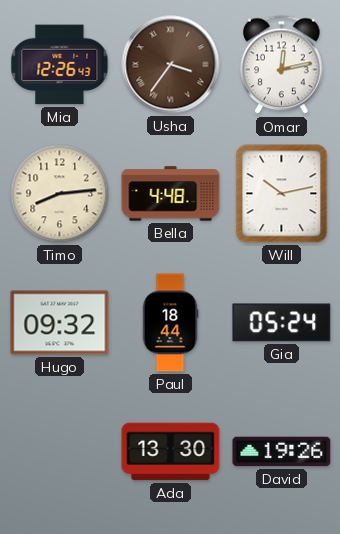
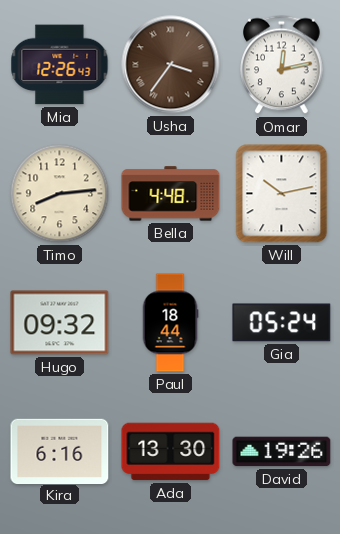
Kira: none -> 6:16 (60, 451)
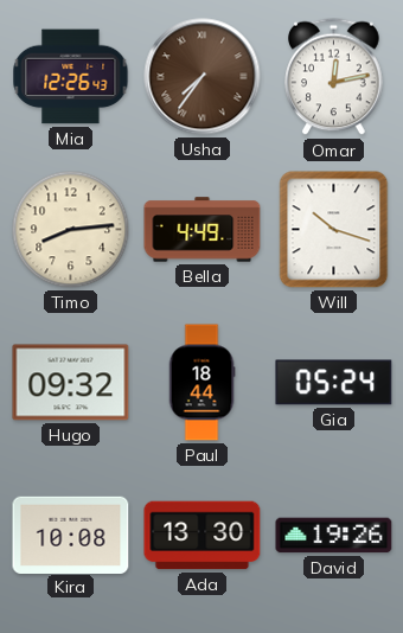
Usha: 3:36 -> 7:36 (203, 77)
Bella: 4:48 -> 4:49 (203, 230)
Will: 10:13 -> 10:18 (334, 230)
Kira: 6:16 -> 10:08 (71, 535)
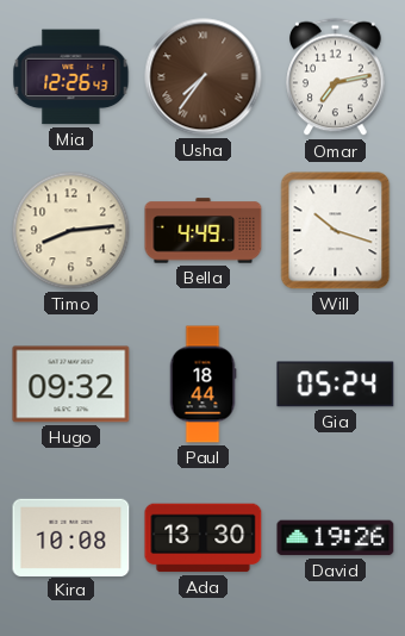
Omar: 12:13 -> 7:13 (336, 77)
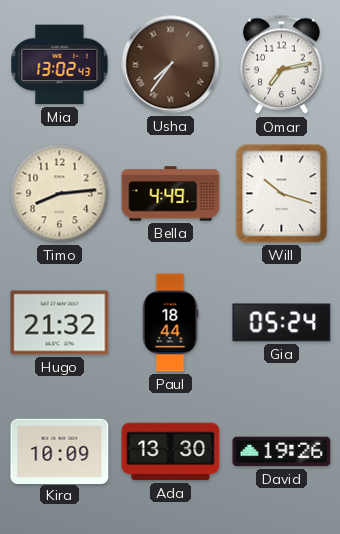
Mia: 12:26 -> 13:02 (60, 65)
Hugo: 09:32 -> 21:32 (60, 323)
Kira: 10:08 -> 10:09 (60, 451)
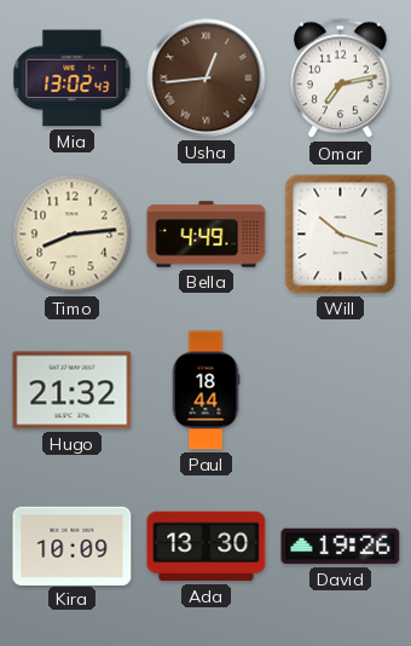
Usha: 7:36 -> 12:44 (207, 79)
Gia: 05:24 -> none (282, 323)
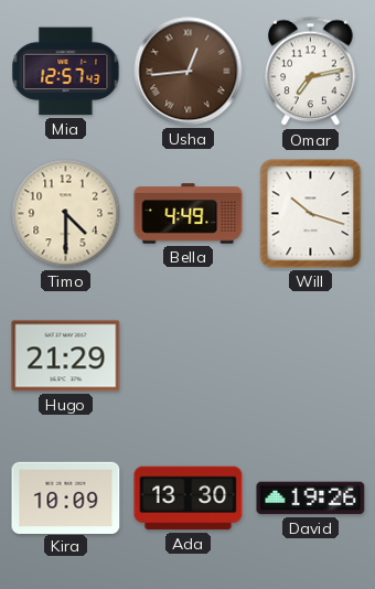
Mia: 13:02 -> 12:57 (66, 72)
Timo: 8:14 -> 4:30 (66, 214)
Hugo: 21:32 -> 21:29 (66, 356)
Paul: 18:44 -> none (205, 391)
